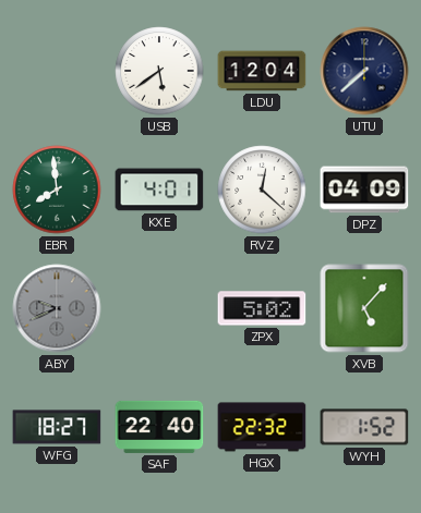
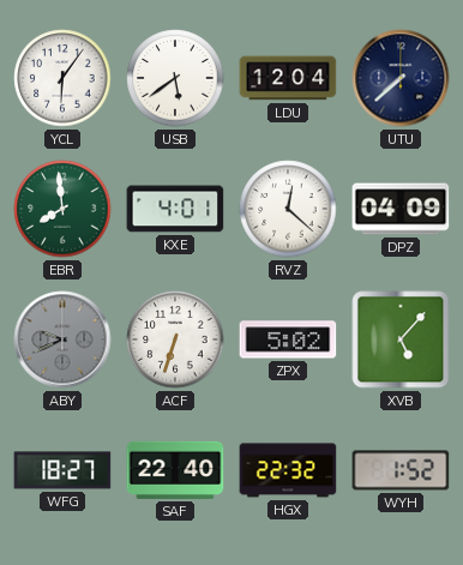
YCL: none -> 6:06 (62, 78)
ACF: none -> 6:33 (175, 339)
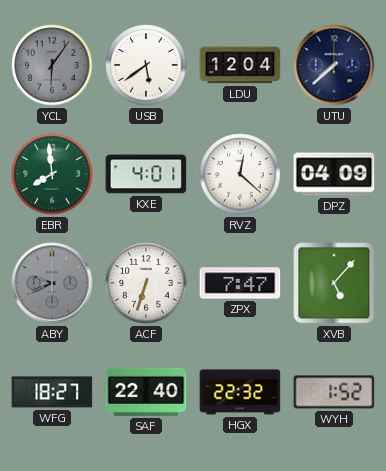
YCL dial: white -> grey (52, 65)
ZPX: 5:02 -> 7:47 (240, 283)
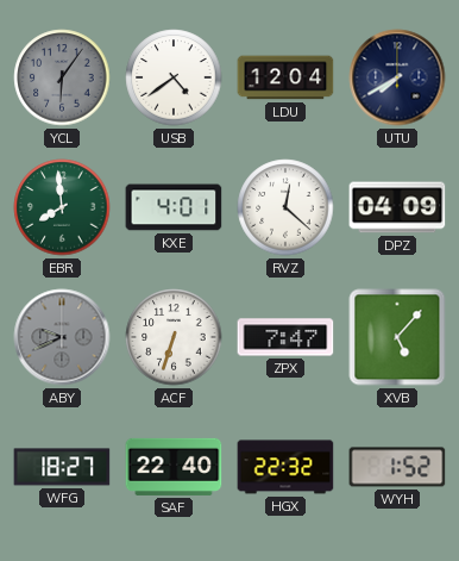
USB: 5:39 -> 4:39 (174, 77)
UTU: 7:38 -> 7:40 (397, 77)
